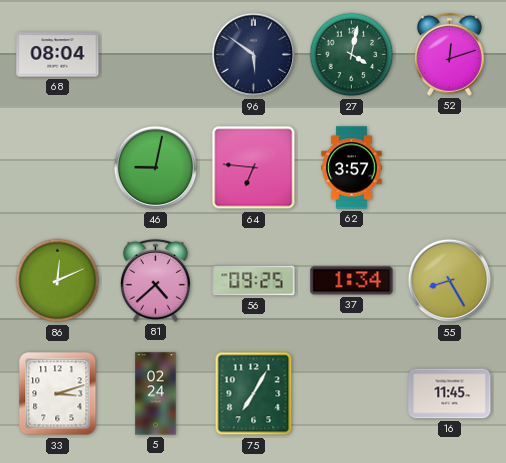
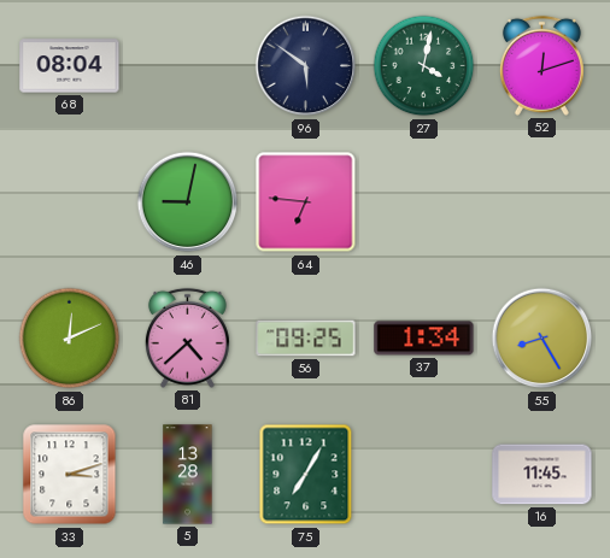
62: 3:57 -> none (352, 168)
5: 02:24 -> 13:28 (188, 475)
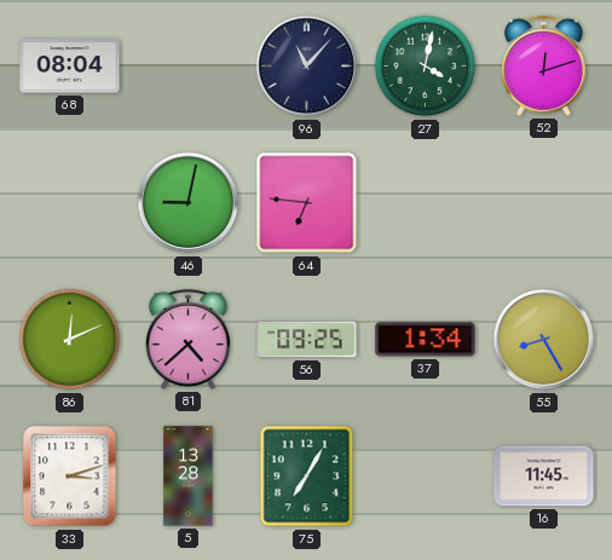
96: 5:51 -> 11:07 (307, 67)
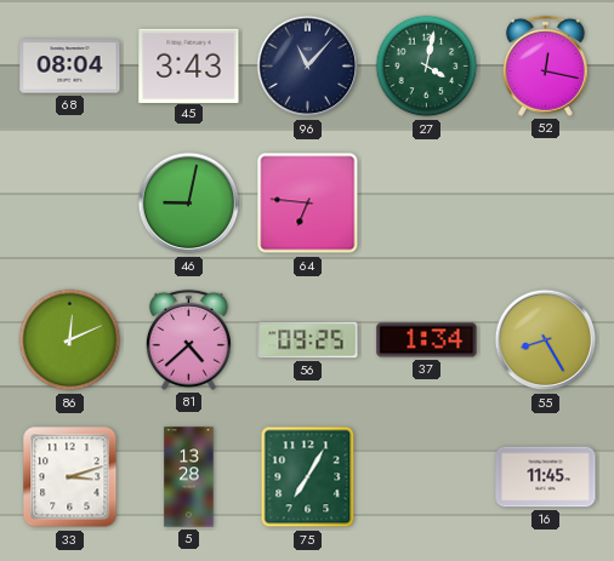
45: none -> 3:43 (189, 65)
52: 12:12 -> 12:17 (545, 65)
